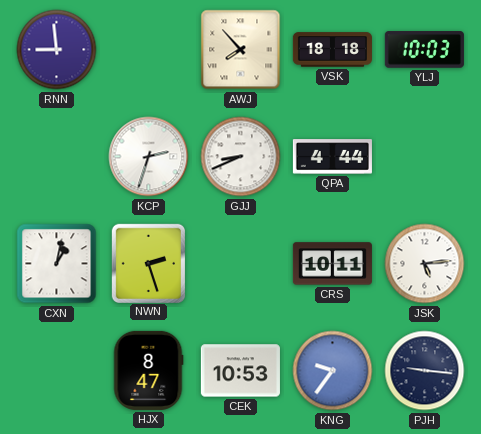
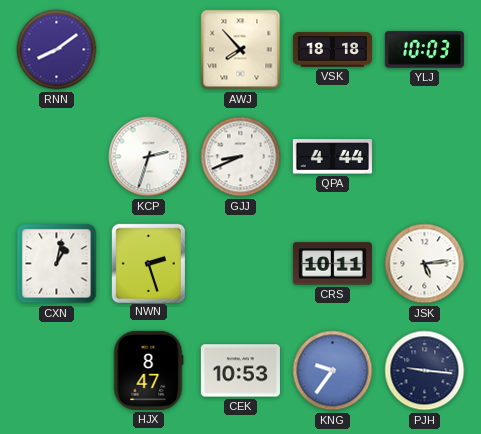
RNN: 8:59 -> 8:09 (57, 50)
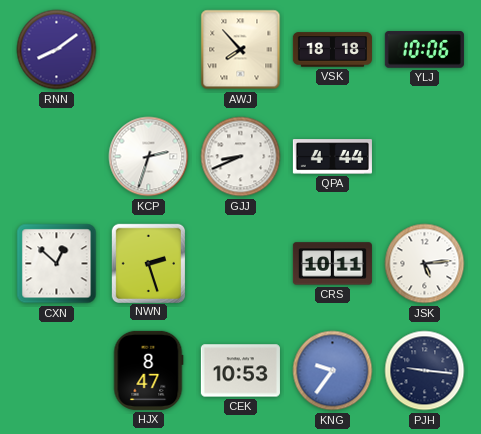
YLJ: 10:03 -> 10:06 (424, 50)
CXN: 1:02 -> 12:52 (57, 264)
